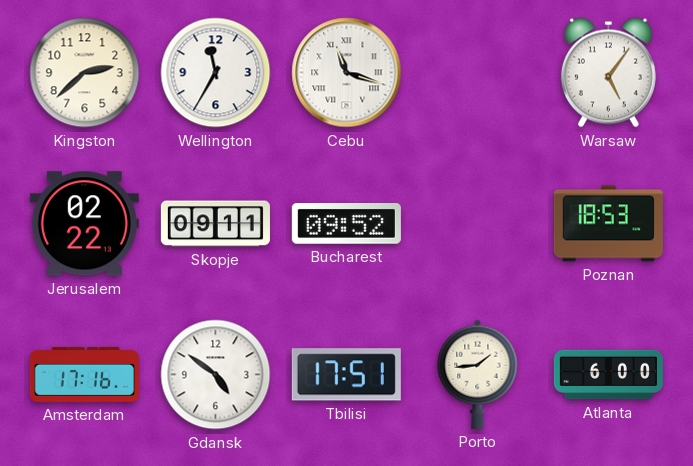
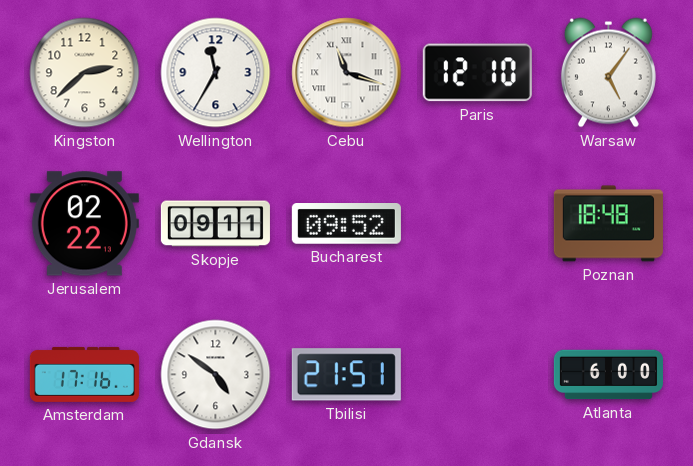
Paris: none -> 12:10 (477, 73)
Poznan: 18:53 -> 18:48 (608, 224)
Tbilisi: 17:51 -> 21:51 (346, 375)
Porto: 1:44 -> none (478, 374)
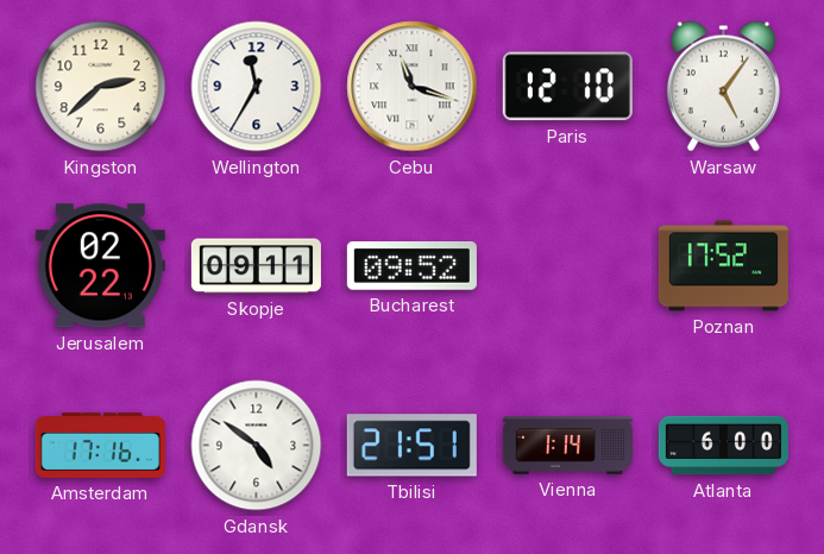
Poznan: 18:48 -> 17:52 (723, 266)
Vienna: none -> 1:14 (567, 446)
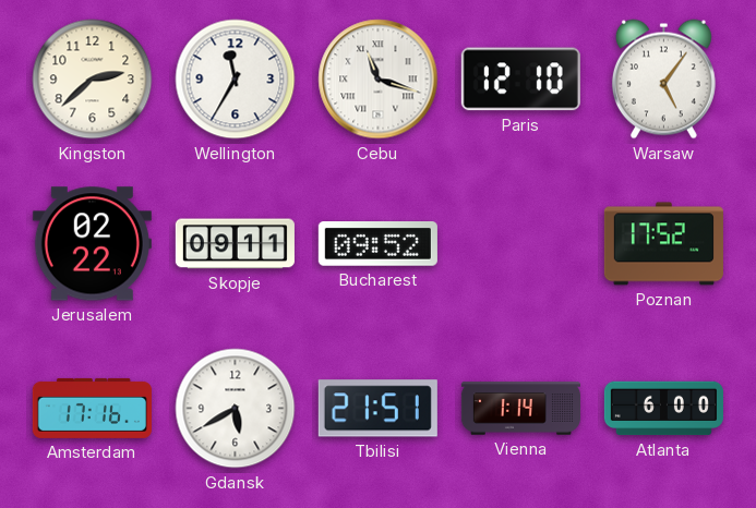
Gdansk: 4:51 -> 5:40 (236, 409)
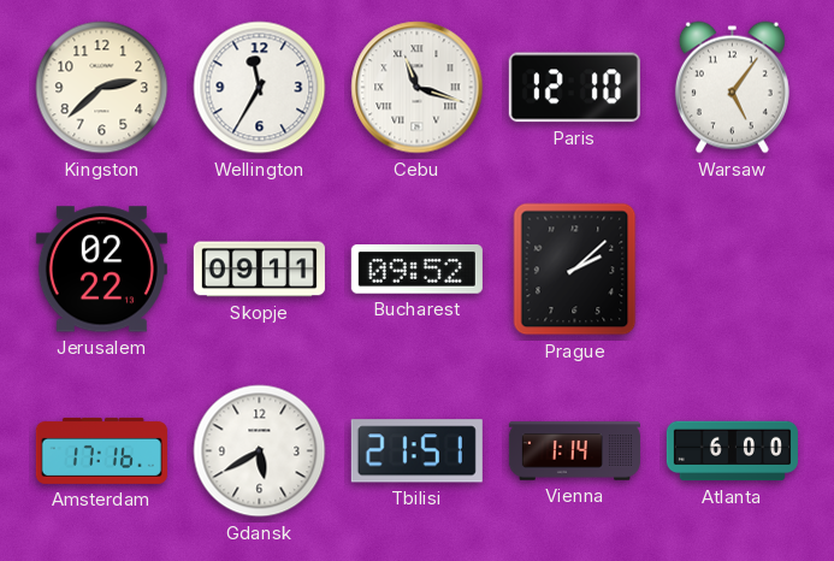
Prague: none -> 2:08 (575, 270)
Poznan: 17:52 -> none (663, 244)
